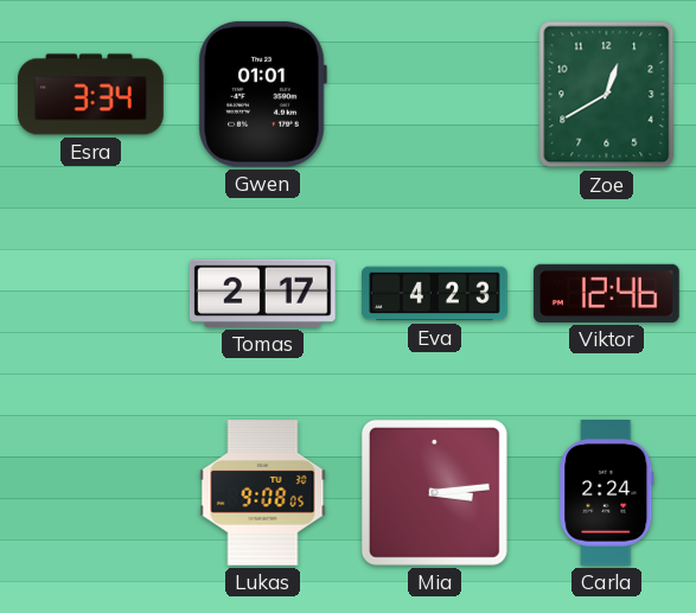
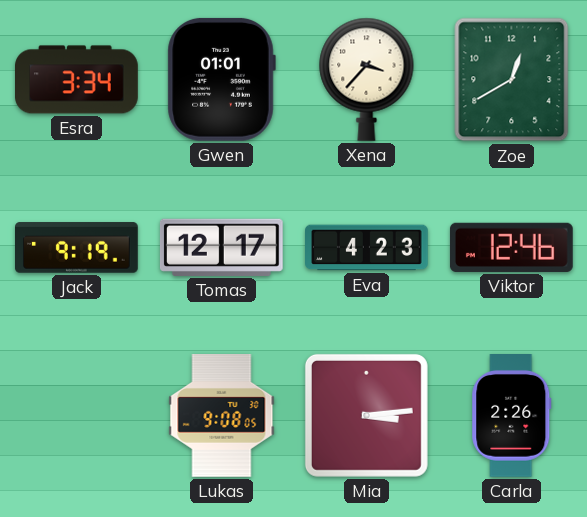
Xena: none -> 3:37 (367, 79)
Jack: none -> 9:19 (77, 248)
Tomas: 2:17 -> 12:17 (221, 247)
Carla: 2:24 -> 2:26 (512, 416)
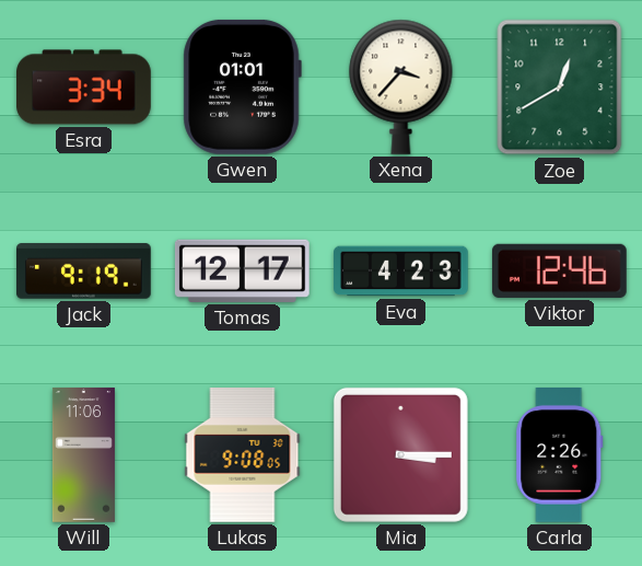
Will: none -> 11:06 (83, 455)
Mia: 3:14 -> 3:15 (400, 454)
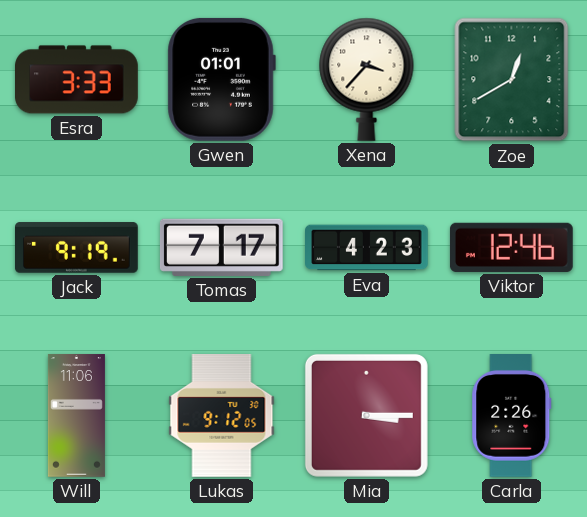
Esra: 3:34 -> 3:33 (77, 80)
Tomas: 12:17 -> 7:17 (221, 247)
Lukas: 9:08 -> 9:12 (222, 416)
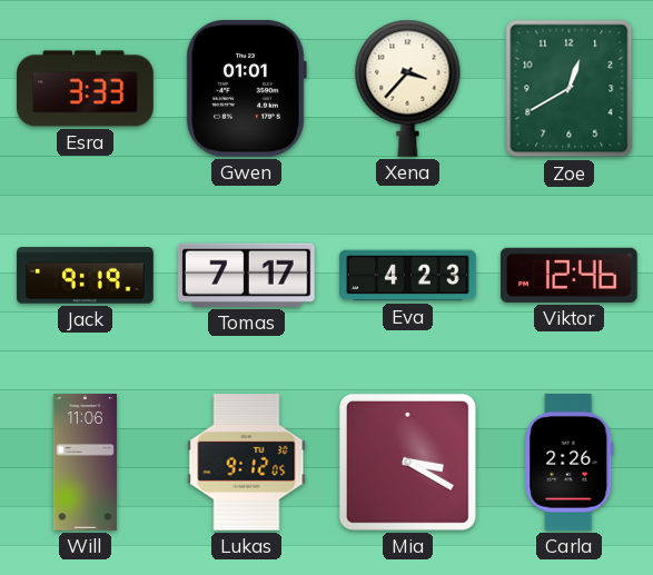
Mia: 3:15 -> 3:20 (407, 462)
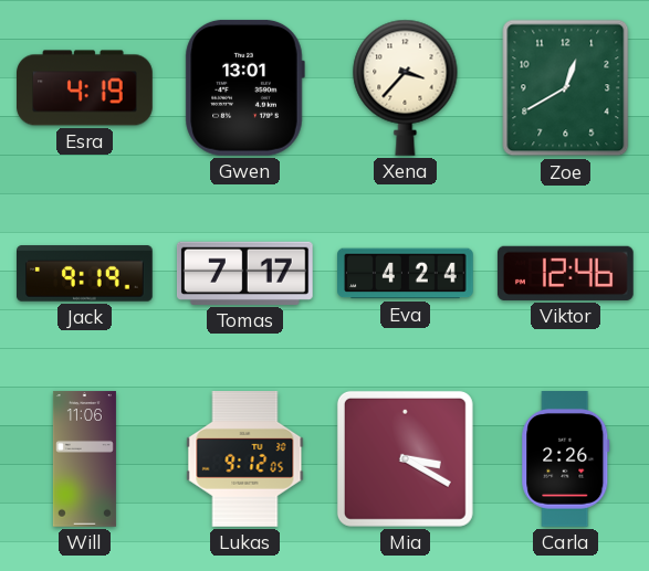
Esra: 3:33 -> 4:19 (85, 88)
Gwen: 01:01 -> 13:01 (244, 87)
Eva: 4:23 -> 4:24 (406, 274)
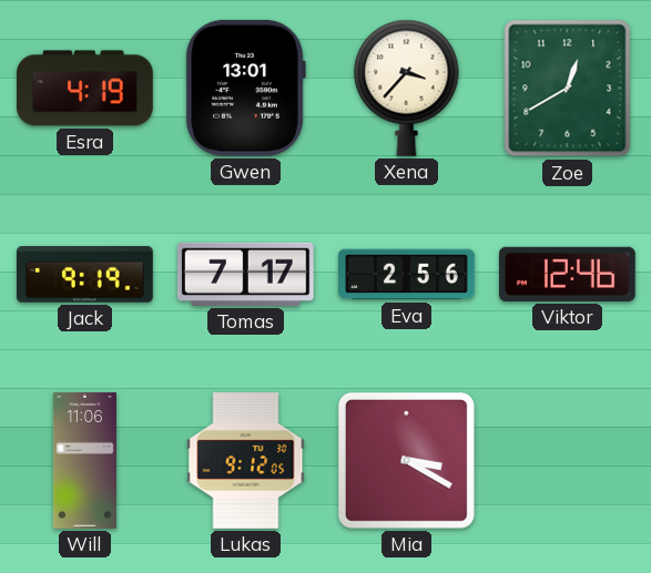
Eva: 4:24 -> 2:56 (407, 275)
Carla: 2:26 -> none (566, 459)
